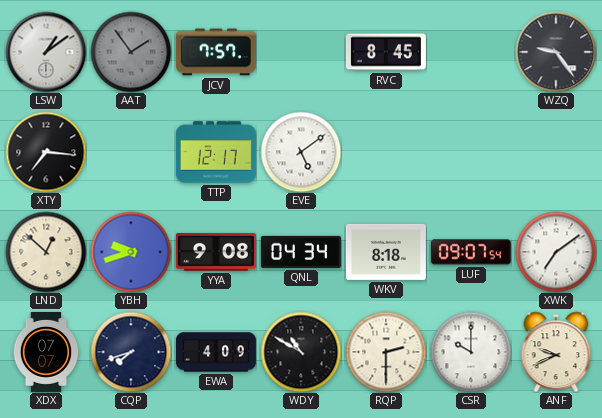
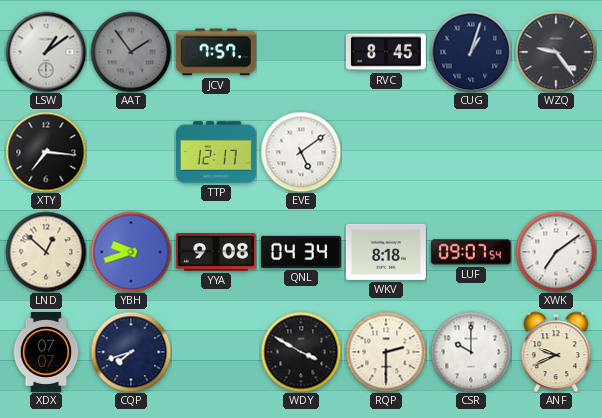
CUG: none -> 1:03 (471, 52)
EWA: 4:09 -> none (216, 352)
WDY: 10:50 -> 3:50 (301, 352)
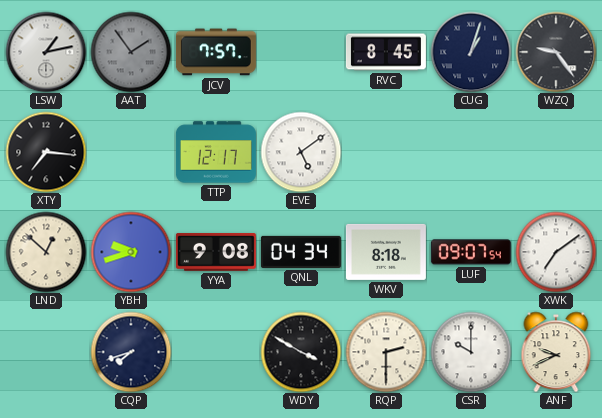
LSW: 1:09 -> 1:13 (46, 52)
XDX: 07:07 -> none (46, 352)
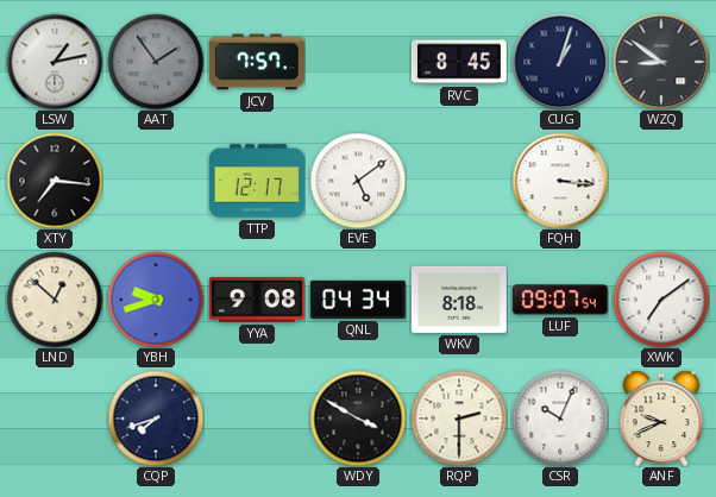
WZQ: 9:24 -> 8:51 (661, 62)
FQH: none -> 3:16 (560, 181)
CSR: 10:00 -> 10:04 (560, 419)
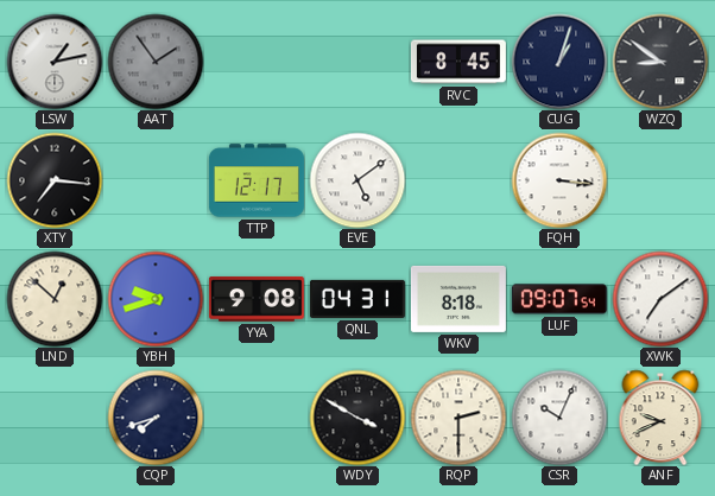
JCV: 7:57 -> none (257, 62)
QNL: 04:34 -> 04:31 (357, 299)
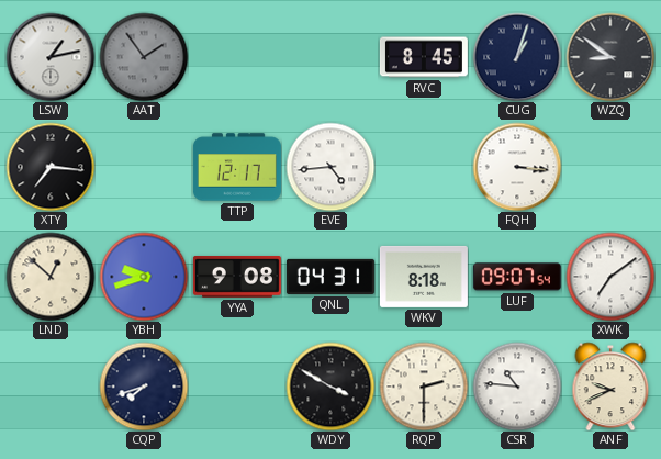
EVE: 5:09 -> 4:44 (330, 167)
CSR: 10:04 -> 10:46 (517, 387)
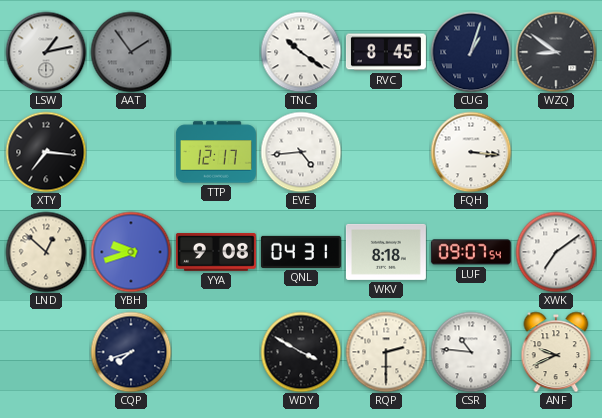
TNC: none -> 10:21 (301, 52)
